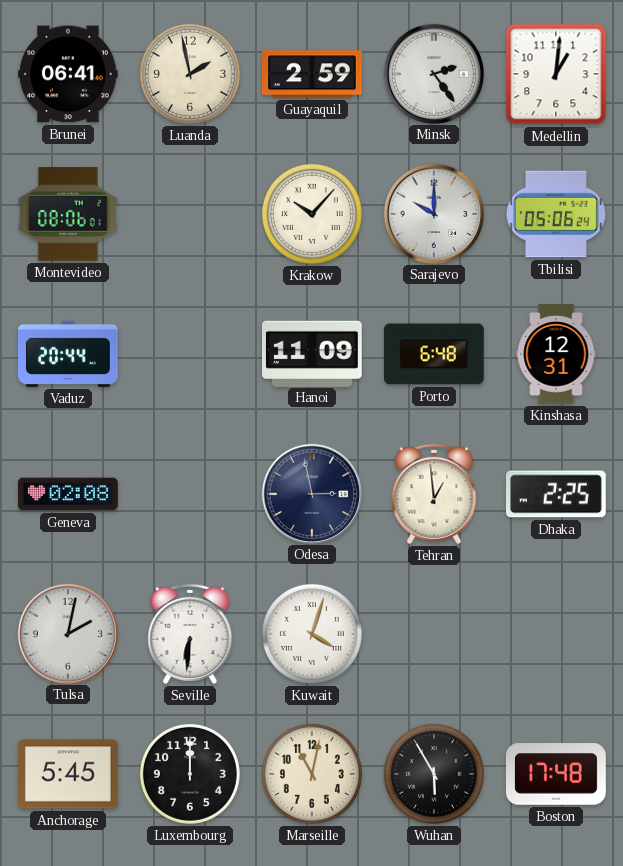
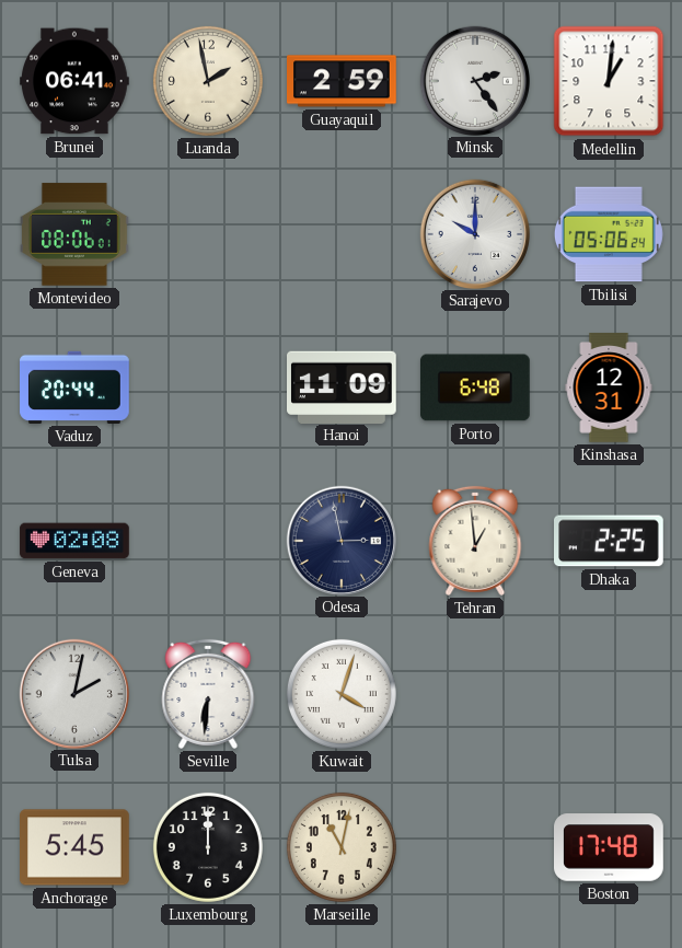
Krakow: 10:07 -> none (312, 214)
Wuhan: 5:55 -> none (434, 774)
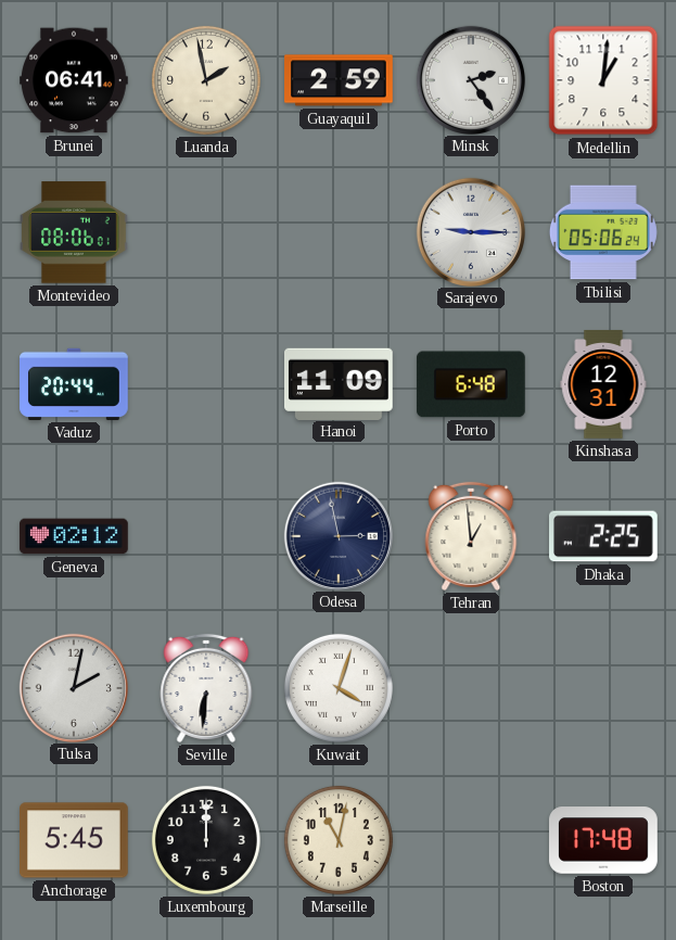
Sarajevo: 10:00 -> 9:15 (470, 231)
Geneva: 02:08 -> 02:12 (74, 536)
